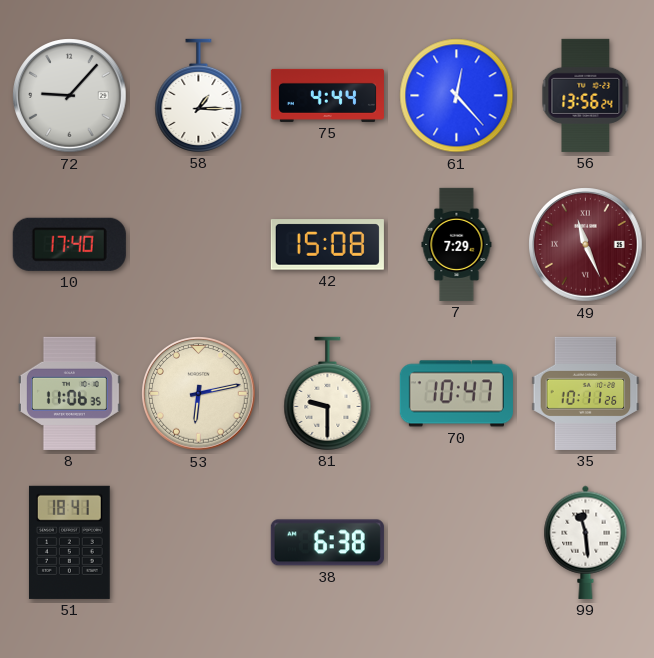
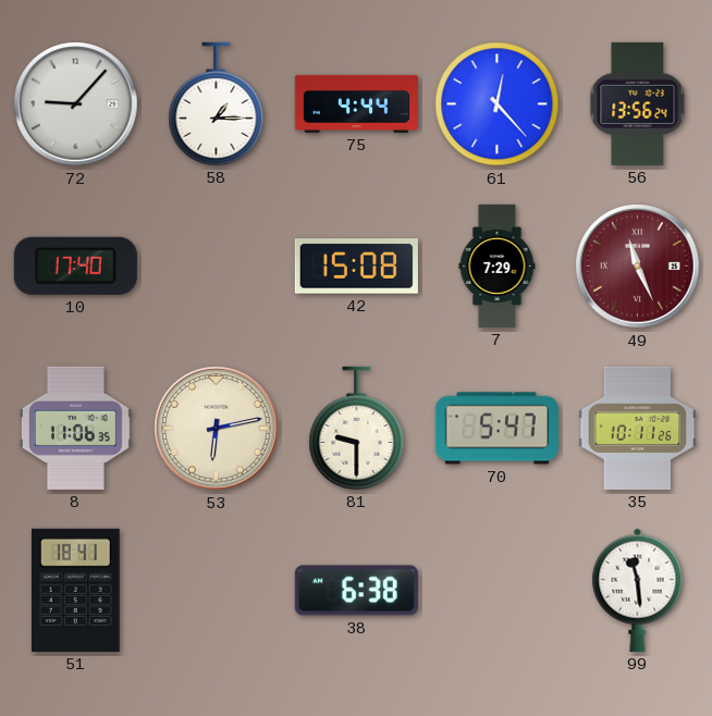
70: 10:47 -> 5:47 (496, 429)
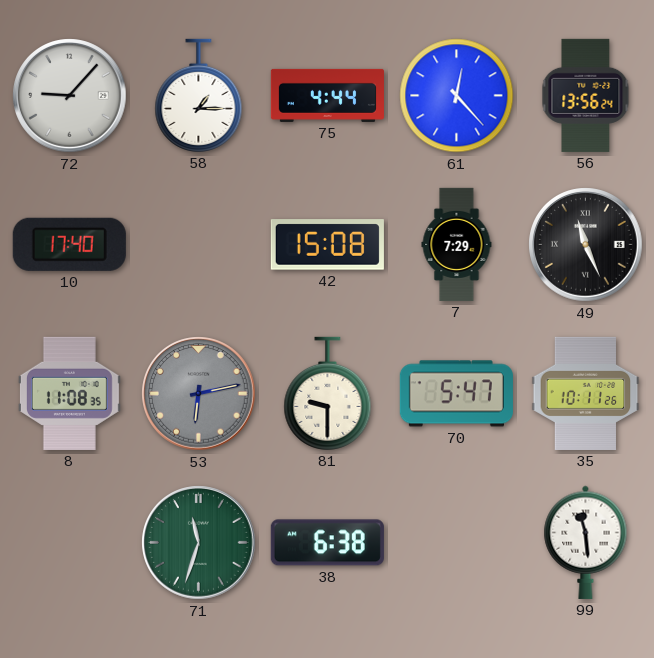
49 dial: burgundy -> black (586, 245)
8: 11:06 -> 11:08 (69, 393)
53 dial: cream -> grey (199, 394)
51: 18:41 -> none (75, 590)
71: none -> 11:33 (199, 543)
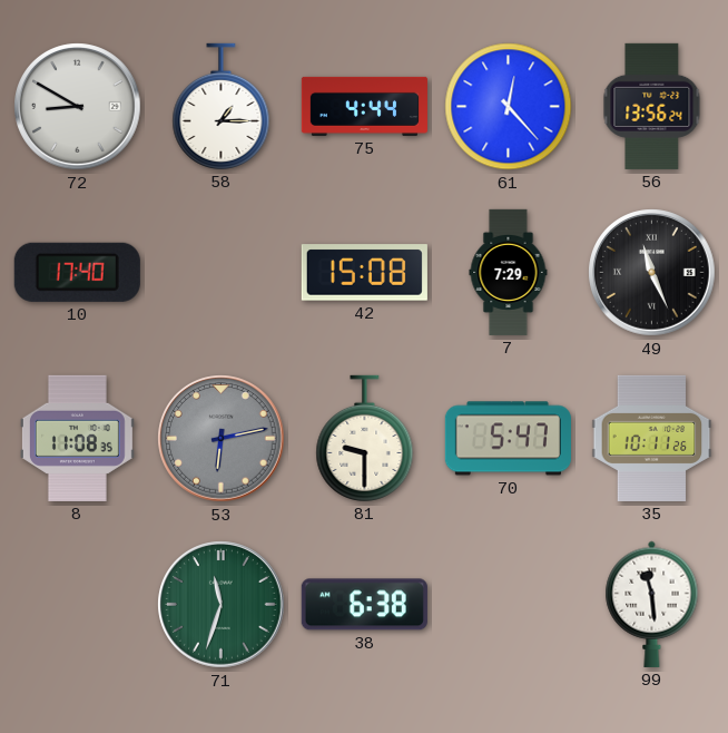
72: 9:07 -> 8:50 (78, 107)
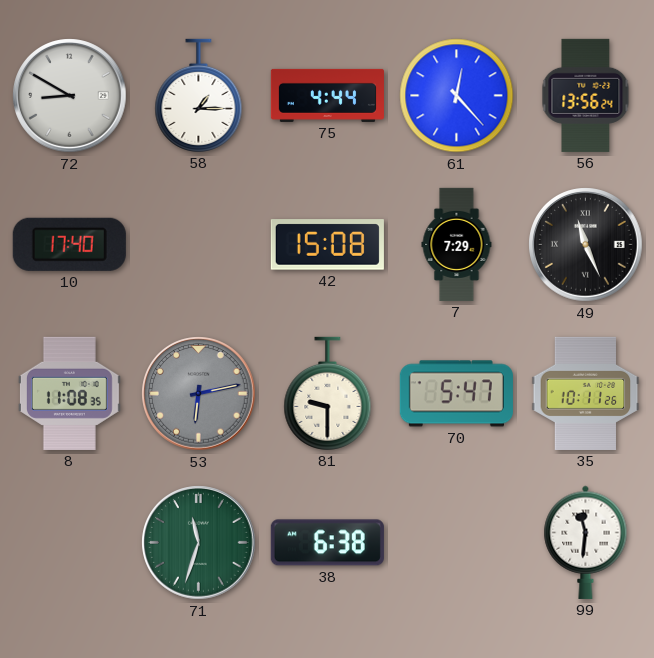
99: 11:29 -> 11:31 (586, 542)
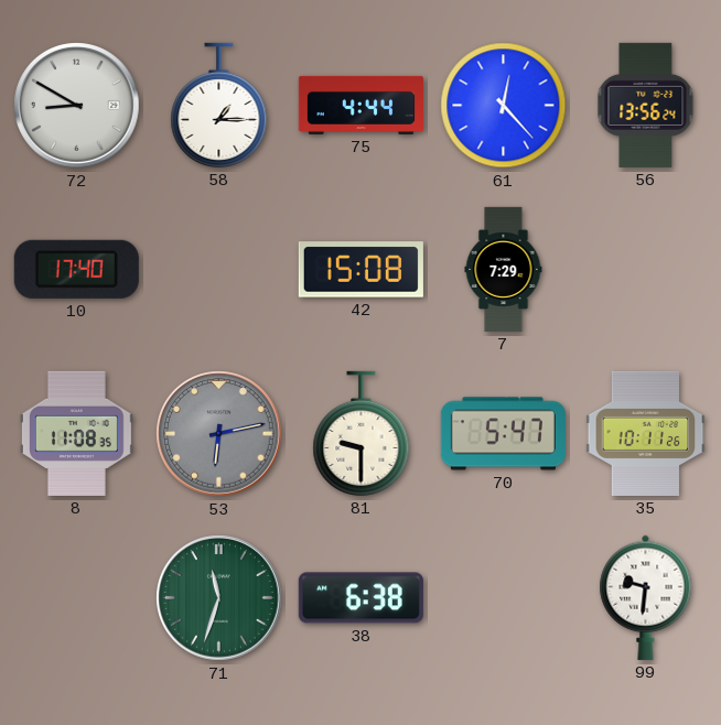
49: 11:26 -> none (586, 245)
99: 11:31 -> 9:31 (646, 597)
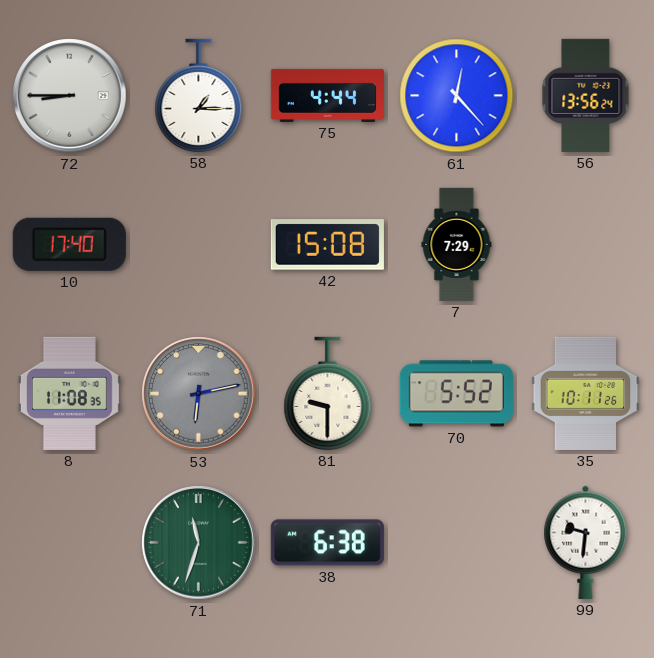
72: 8:50 -> 8:45 (70, 96)
70: 5:47 -> 5:52 (456, 394)
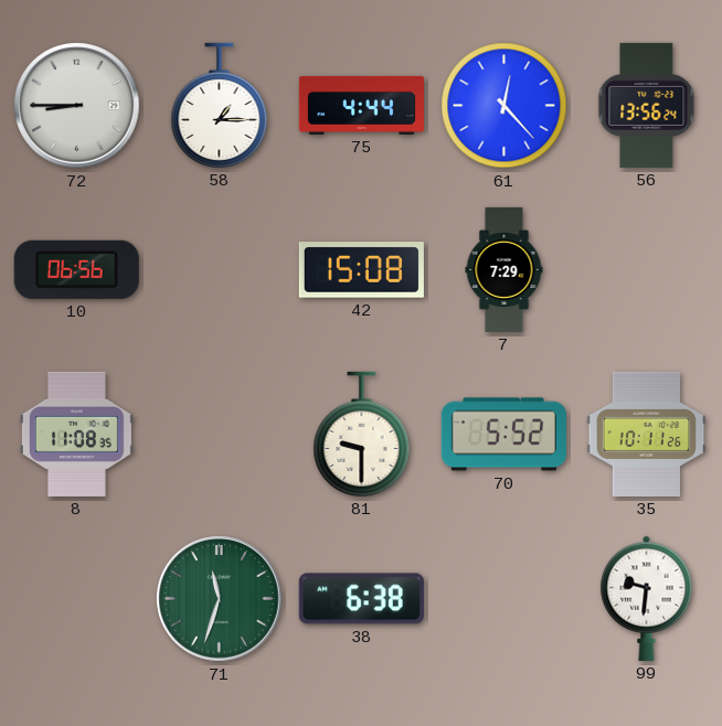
10: 17:40 -> 06:56 (76, 269)
53: 6:13 -> none (199, 394)
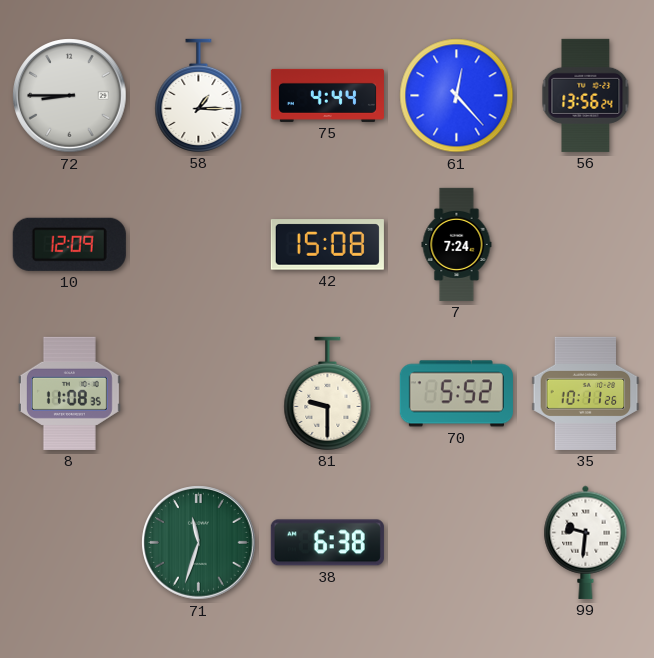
10: 06:56 -> 12:09 (69, 244)
7: 7:29 -> 7:24 (457, 244)
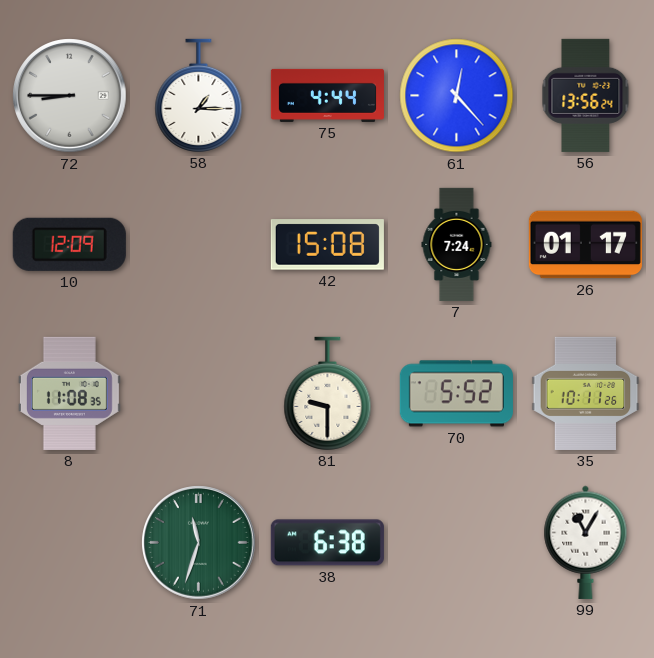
26: none -> 01:17 (585, 245)
99: 9:31 -> 11:05 (586, 542)
